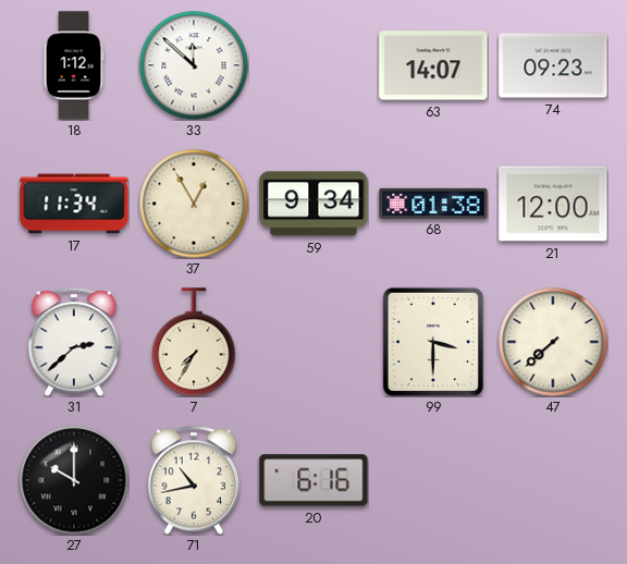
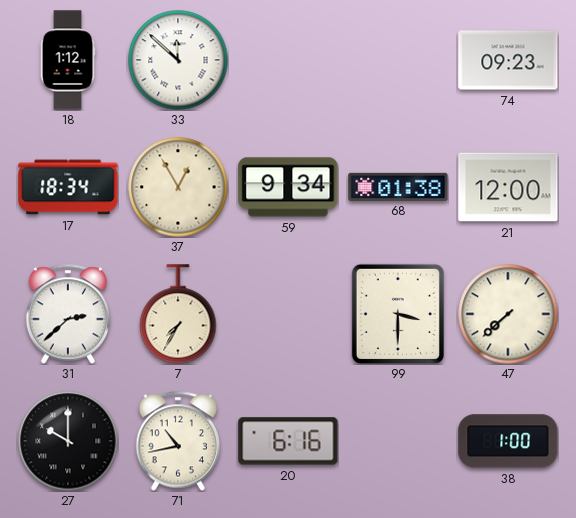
63: 14:07 -> none (433, 65)
17: 11:34 -> 18:34 (68, 187)
38: none -> 1:00 (508, 441)
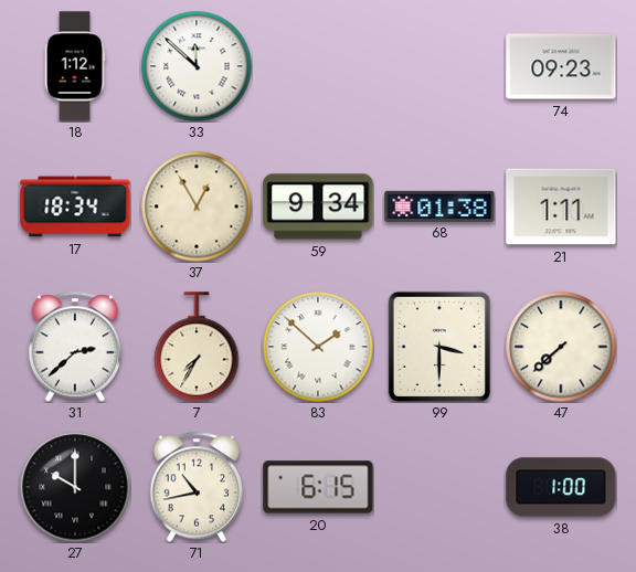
21: 12:00 -> 1:11 (561, 206)
83: none -> 1:52 (318, 347)
20: 6:16 -> 6:15 (318, 487)
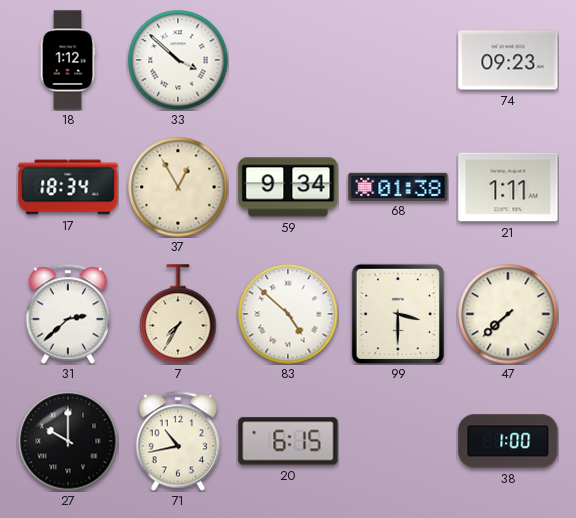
33: 11:52 -> 3:52 (178, 60)
83: 1:52 -> 4:52 (288, 314)
